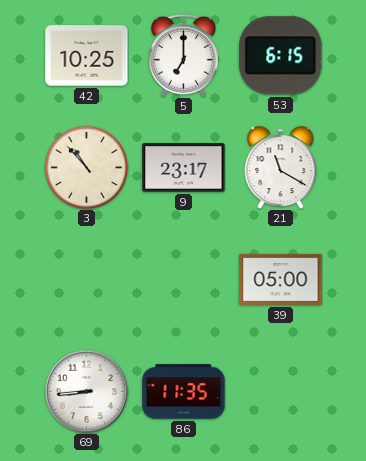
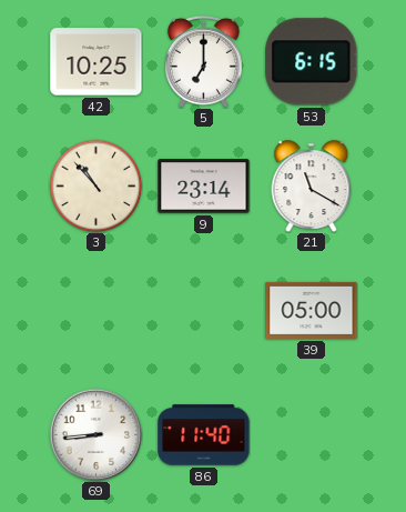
9: 23:17 -> 23:14 (204, 187)
86: 11:35 -> 11:40 (204, 435)
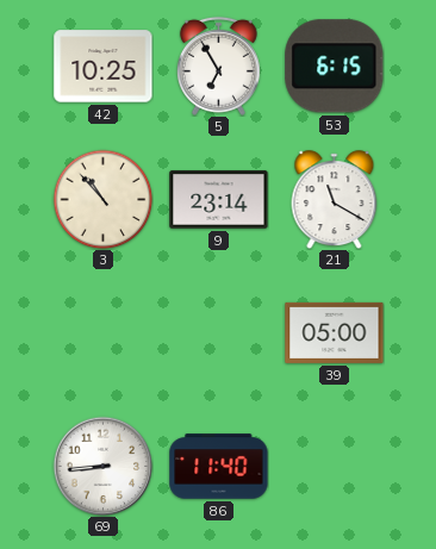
5: 7:00 -> 6:55 (218, 65)
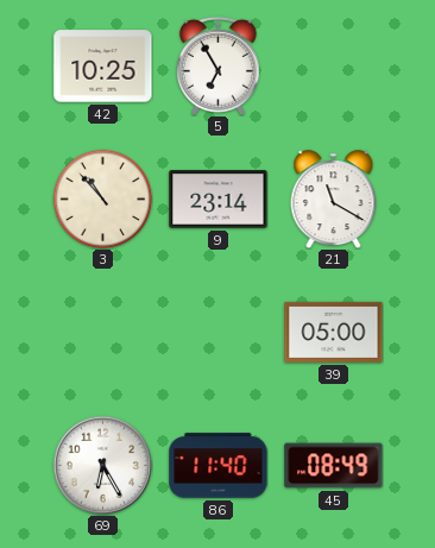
53: 6:15 -> none (335, 67)
69: 8:44 -> 6:25 (102, 465)
45: none -> 08:49 (334, 466)
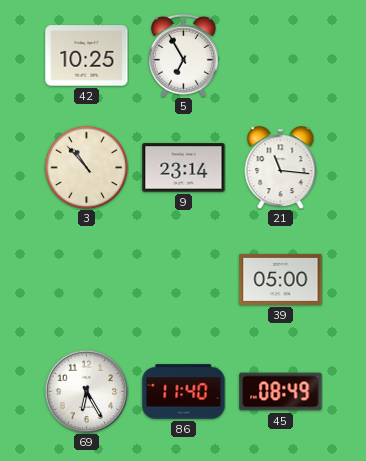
21: 11:20 -> 11:16 (281, 168)
